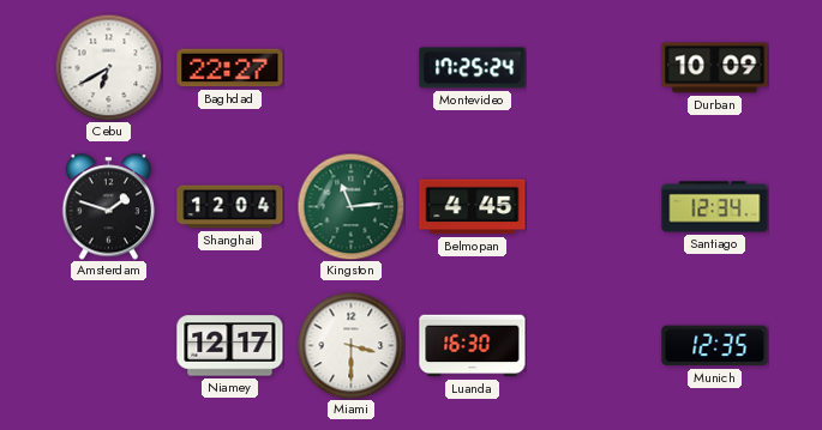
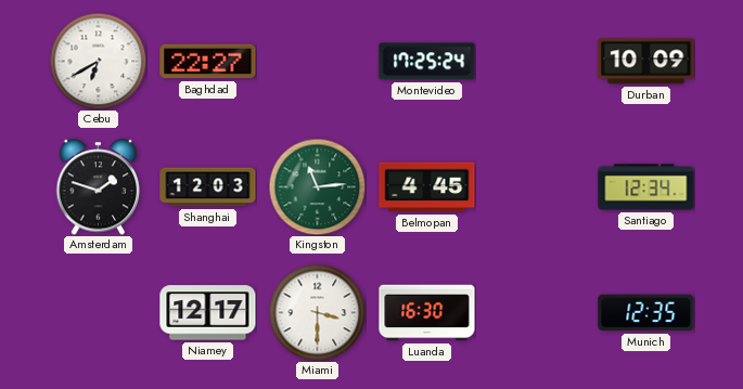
Shanghai: 12:04 -> 12:03 (208, 187)
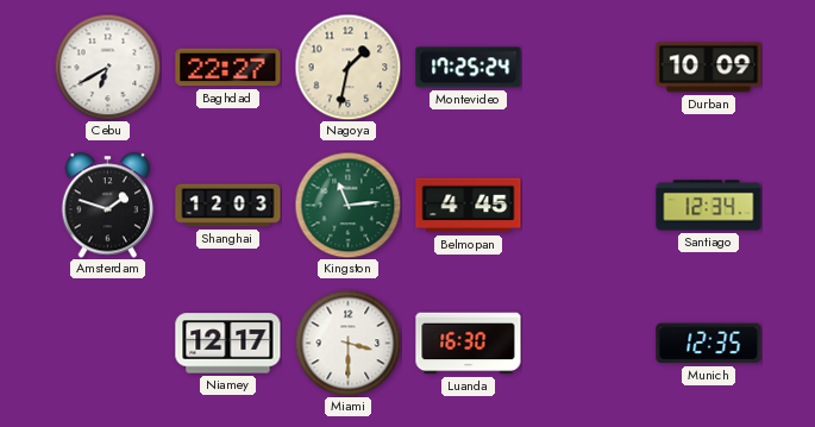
Nagoya: none -> 1:32 (347, 67)
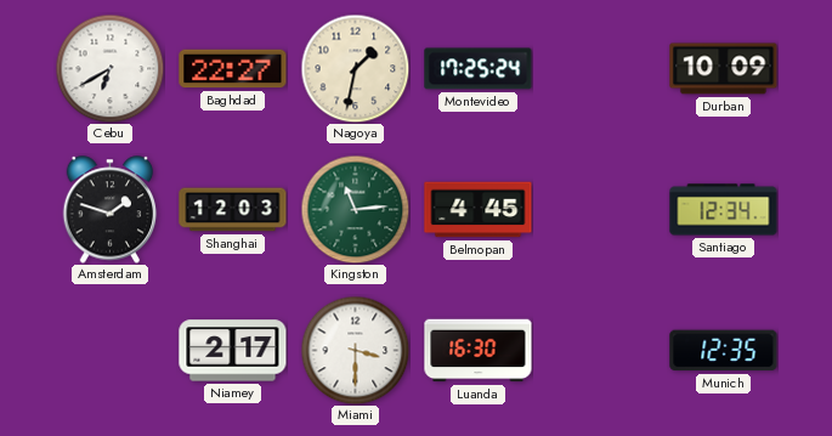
Niamey: 12:17 -> 2:17 (233, 351)
